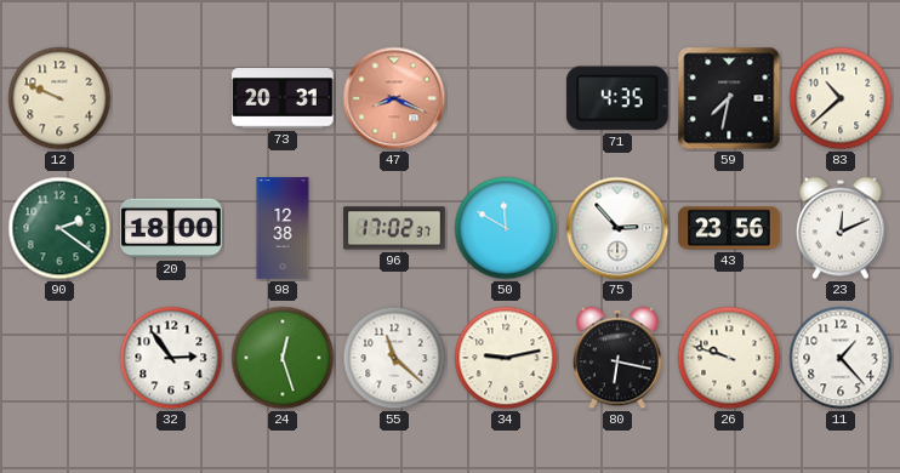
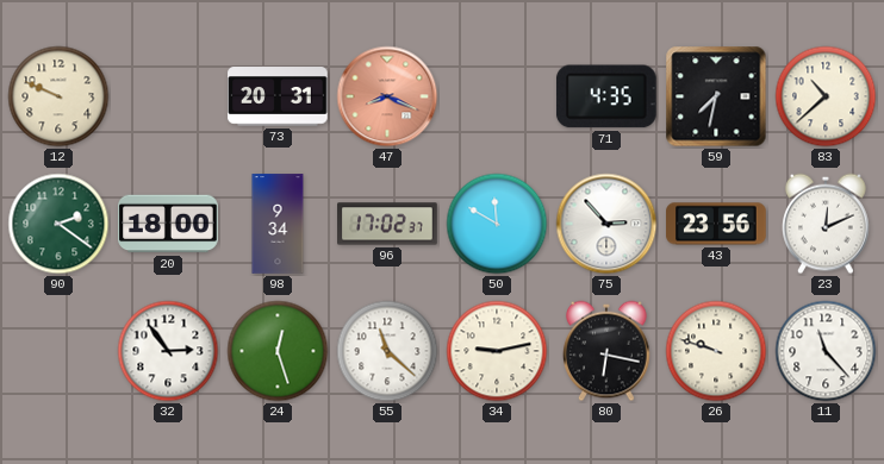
98: 12:38 -> 9:34 (278, 224)
11: 1:23 -> 11:23 (826, 351)
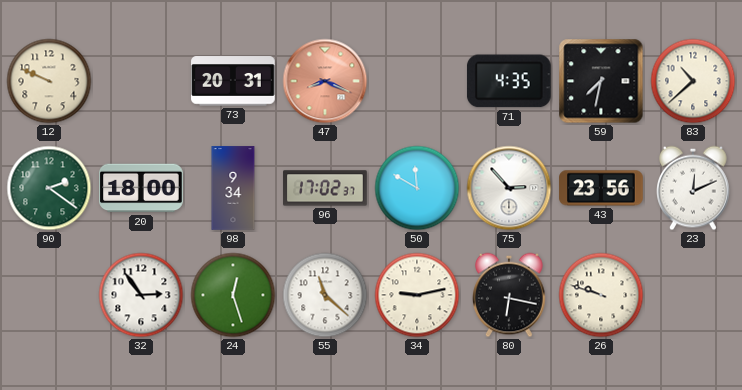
11: 11:23 -> none (826, 351)
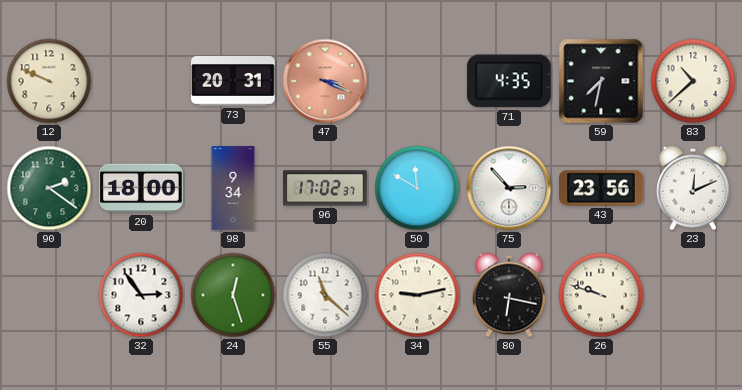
47: 8:19 -> 3:19 (325, 81)
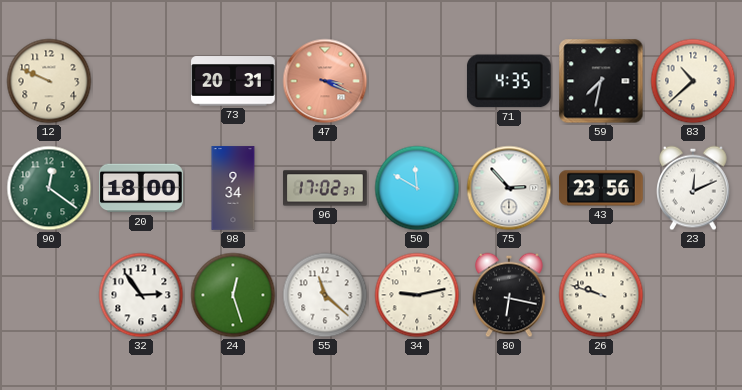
90: 2:21 -> 12:21 (49, 188)
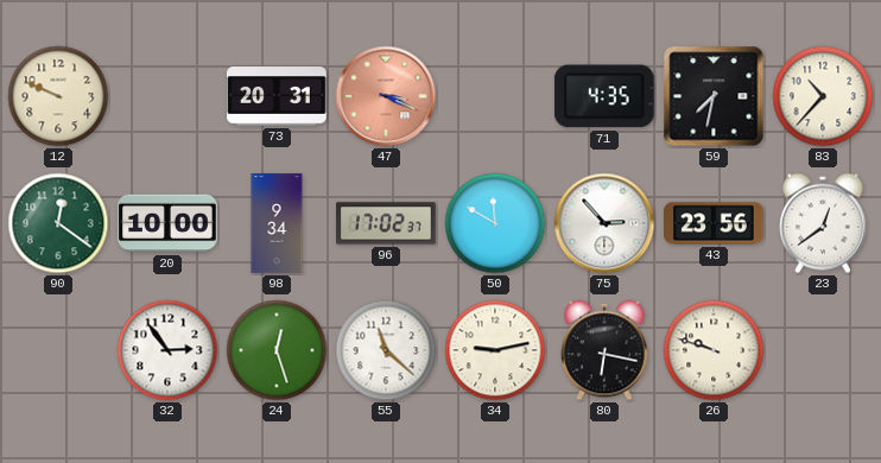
83: 10:38 -> 10:37 (823, 96)
20: 18:00 -> 10:00 (167, 223)
23: 12:11 -> 12:39 (824, 223)
